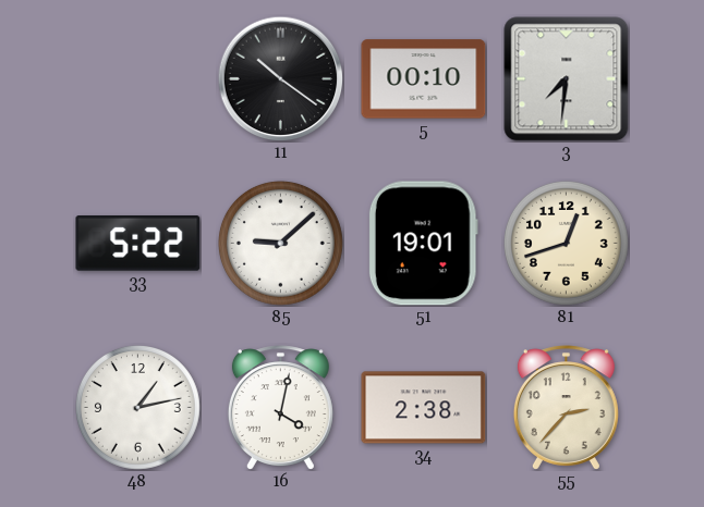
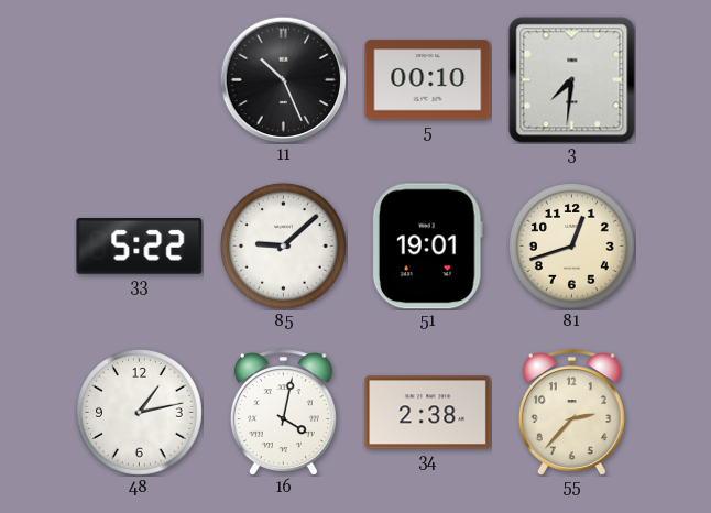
11: 10:21 -> 10:26 (283, 79)
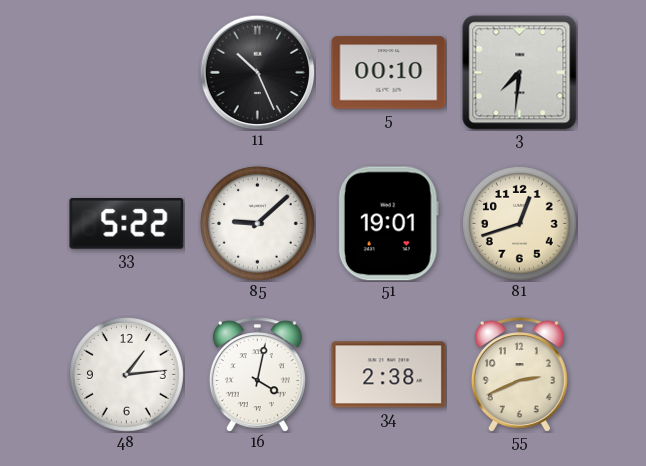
48: 1:13 -> 1:14 (126, 374)
55: 2:37 -> 2:41 (519, 375)
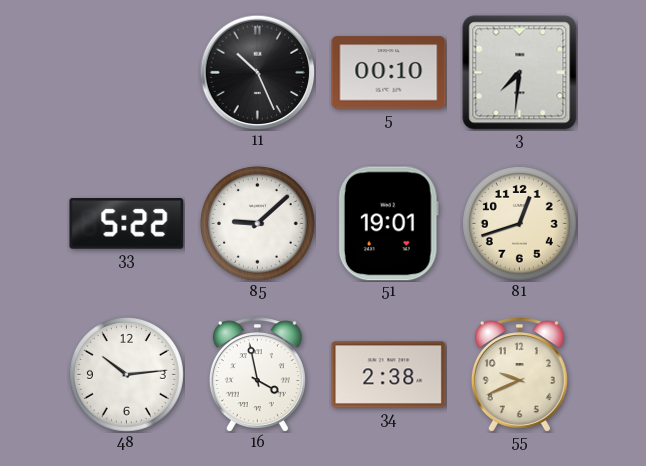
48: 1:14 -> 10:14 (126, 374)
16: 4:02 -> 3:58 (257, 375)
55: 2:41 -> 9:41 (519, 375)
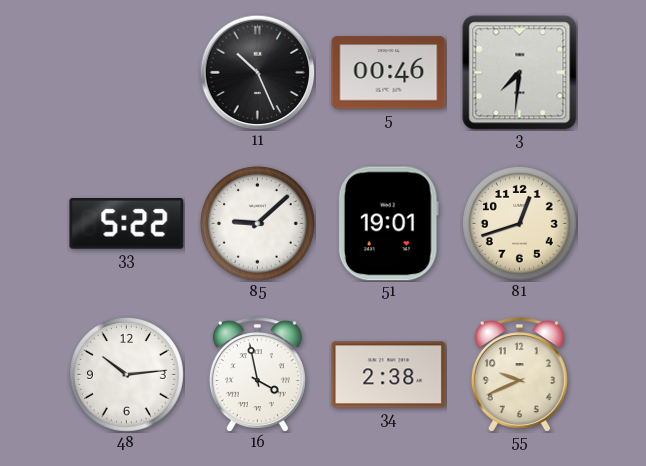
5: 00:10 -> 00:46 (389, 73)
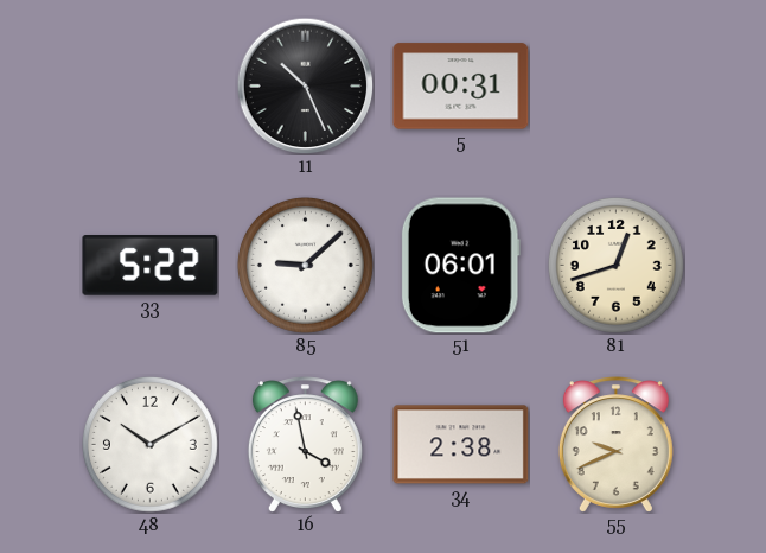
5: 00:46 -> 00:31 (461, 87)
3: 7:31 -> none (520, 73)
51: 19:01 -> 06:01 (460, 266)
48: 10:14 -> 10:10 (149, 444)
